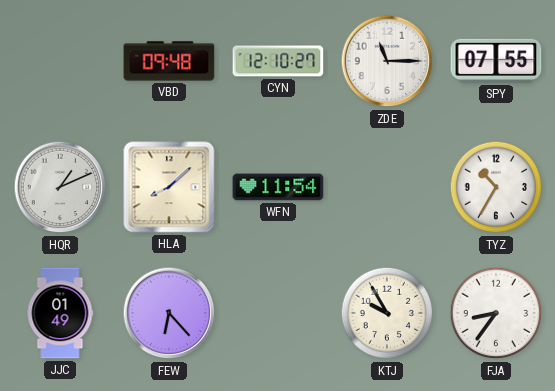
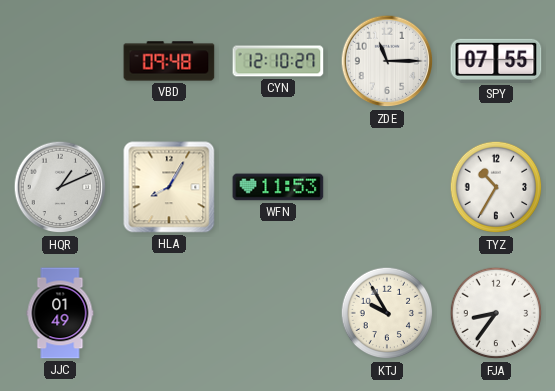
HLA: 8:08 -> 8:05 (169, 187)
WFN: 11:54 -> 11:53 (278, 187)
FEW: 6:23 -> none (169, 313)
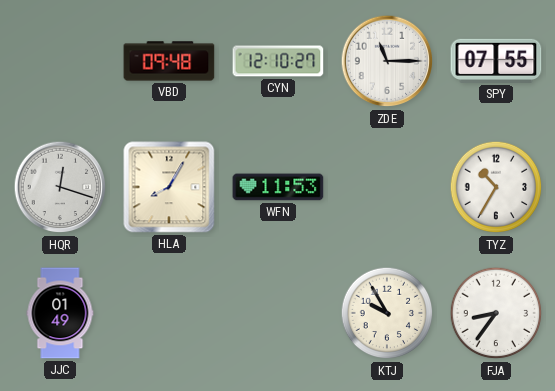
HQR: 1:11 -> 12:18 (60, 187)
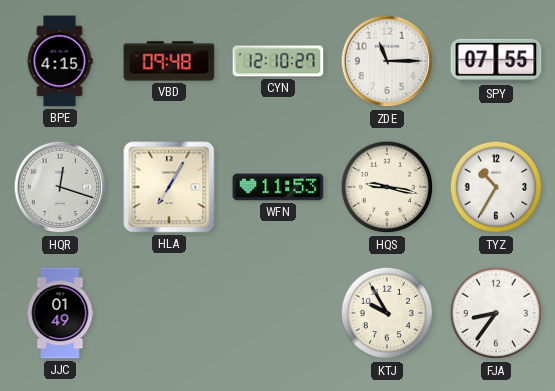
BPE: none -> 4:15 (60, 61)
HLA: 8:05 -> 7:05 (169, 187)
HQS: none -> 9:17 (387, 187)
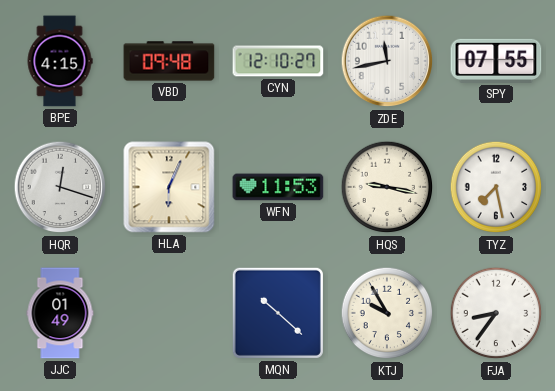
ZDE: 11:15 -> 11:43 (387, 61)
HLA: 7:05 -> 6:04 (169, 187)
TYZ: 10:35 -> 7:28 (496, 187)
MQN: none -> 10:22 (278, 313)
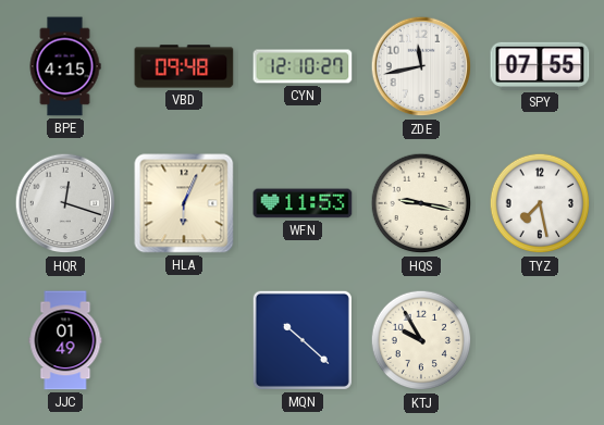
FJA: 8:36 -> none (496, 313)
